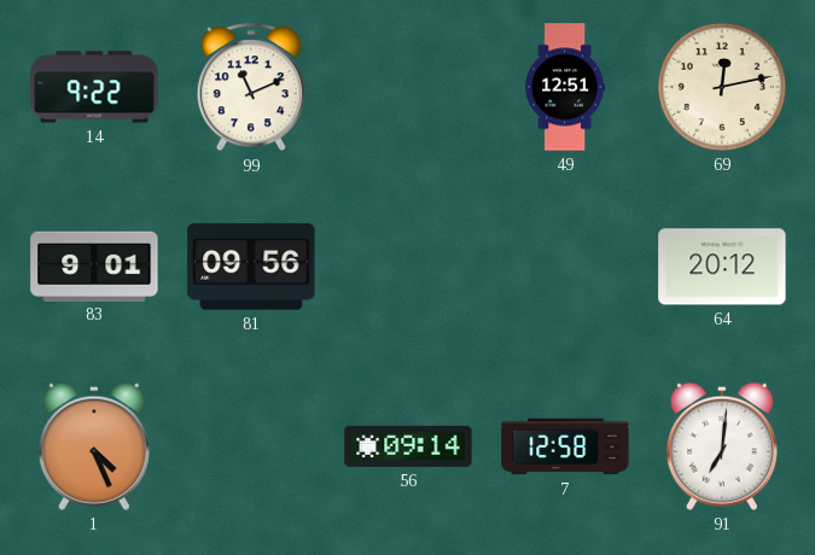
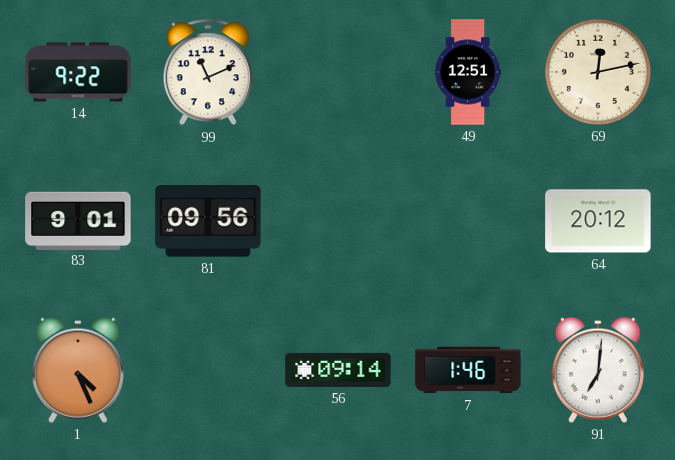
7: 12:58 -> 1:46 (468, 370)
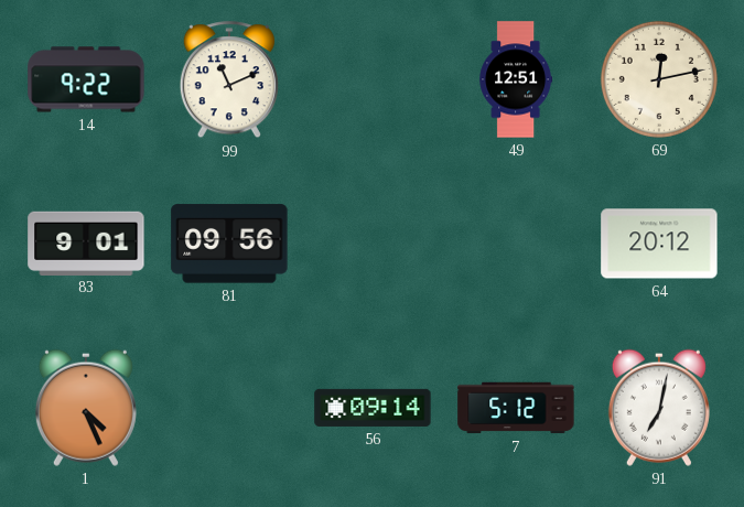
7: 1:46 -> 5:12 (516, 408)
91: 7:01 -> 7:02 (659, 408)
